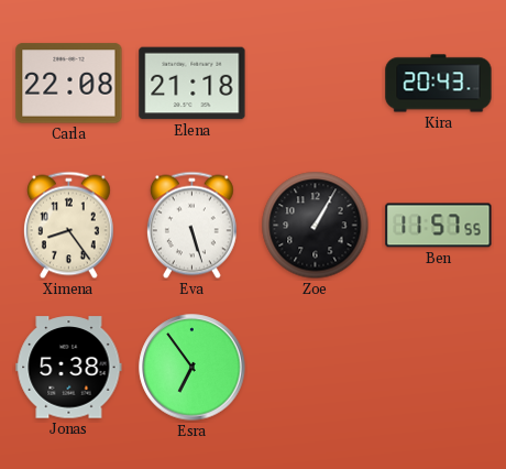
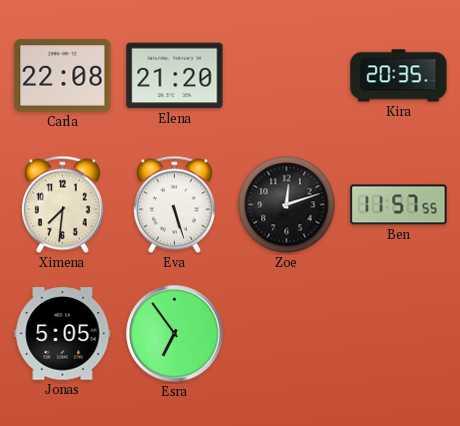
Elena: 21:18 -> 21:20 (175, 76)
Kira: 20:43 -> 20:35 (399, 76)
Ximena: 8:24 -> 7:31 (62, 205)
Zoe: 1:05 -> 12:12 (287, 205)
Jonas: 5:38 -> 5:05 (63, 334)
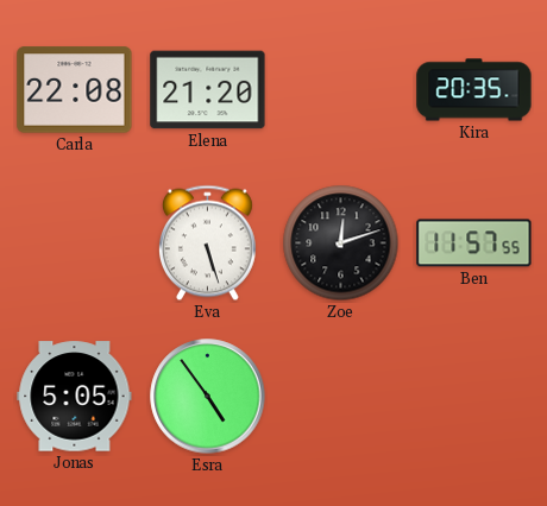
Ximena: 7:31 -> none (62, 205)
Esra: 6:54 -> 4:54 (208, 397)
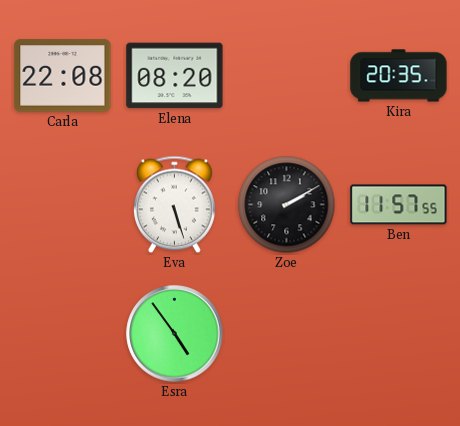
Elena: 21:20 -> 08:20 (175, 76)
Zoe: 12:12 -> 2:10 (287, 205)
Jonas: 5:05 -> none (75, 397)
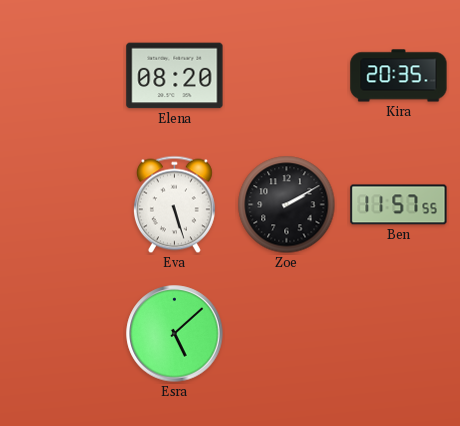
Carla: 22:08 -> none (63, 76)
Esra: 4:54 -> 5:08 (175, 334)
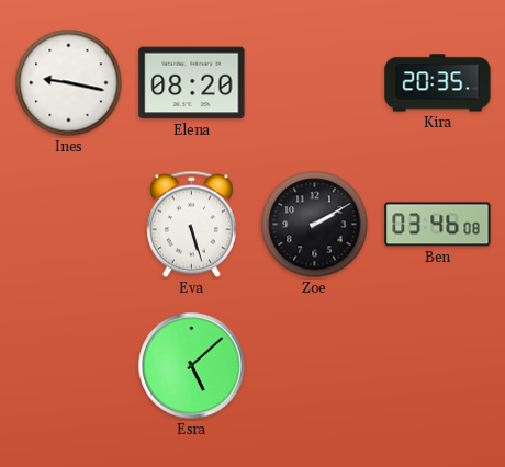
Ines: none -> 9:17 (69, 83)
Ben: 11:57 -> 03:46 (438, 225)
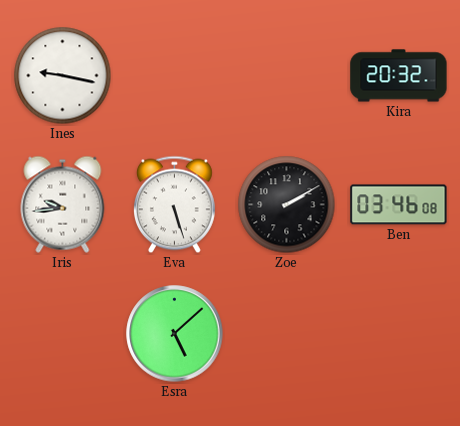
Elena: 08:20 -> none (192, 83)
Kira: 20:35 -> 20:32 (399, 76)
Iris: none -> 9:44 (63, 204)
